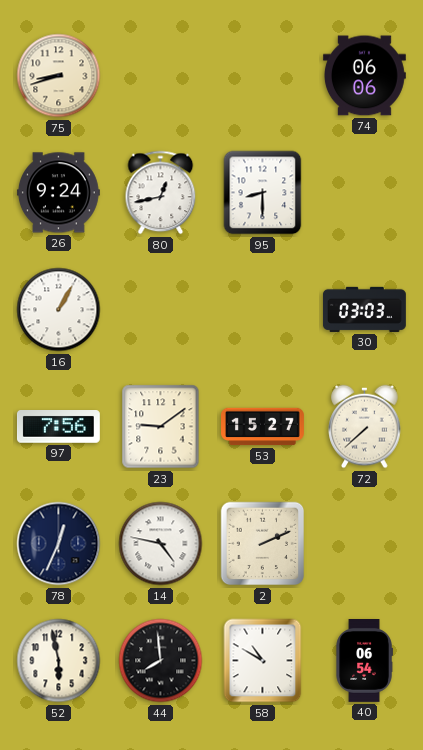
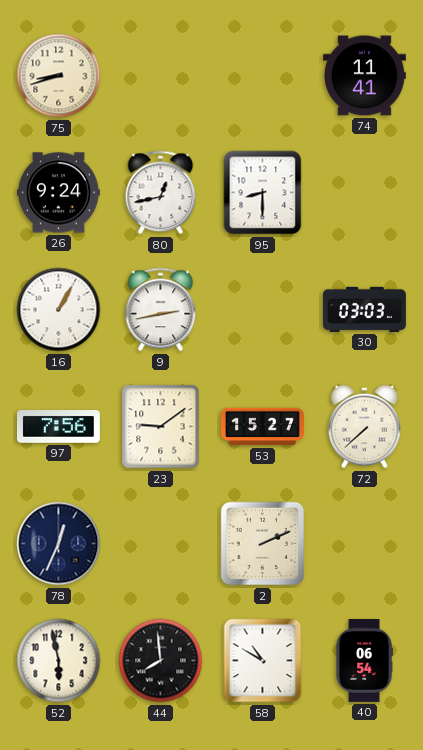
74: 06:06 -> 11:41 (364, 76)
9: none -> 2:43 (161, 310)
14: 4:47 -> none (161, 544)
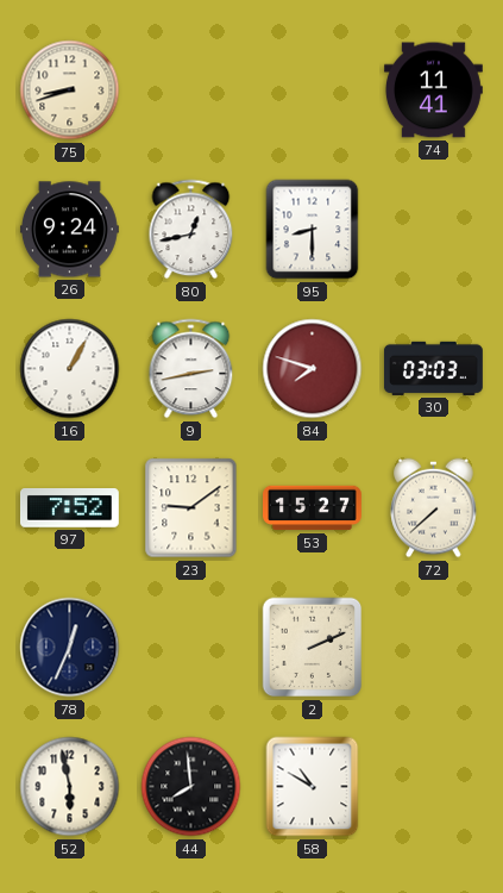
84: none -> 7:48 (313, 369)
97: 7:56 -> 7:52 (69, 508)
40: 06:54 -> none (364, 661)
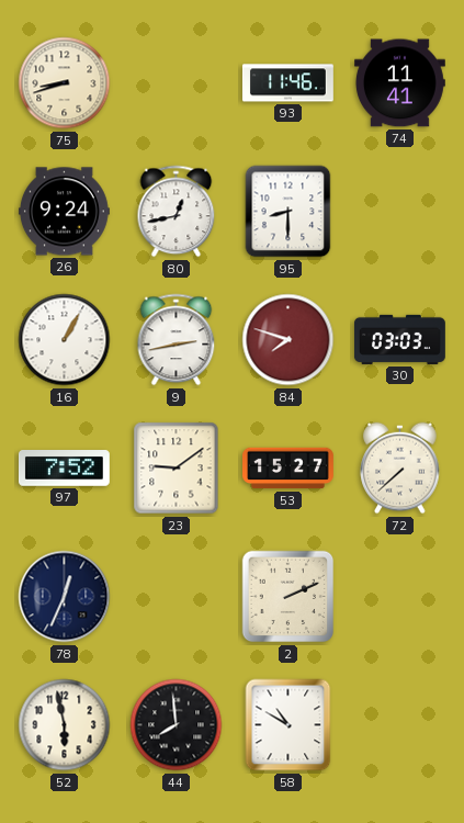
93: none -> 11:46 (287, 83)
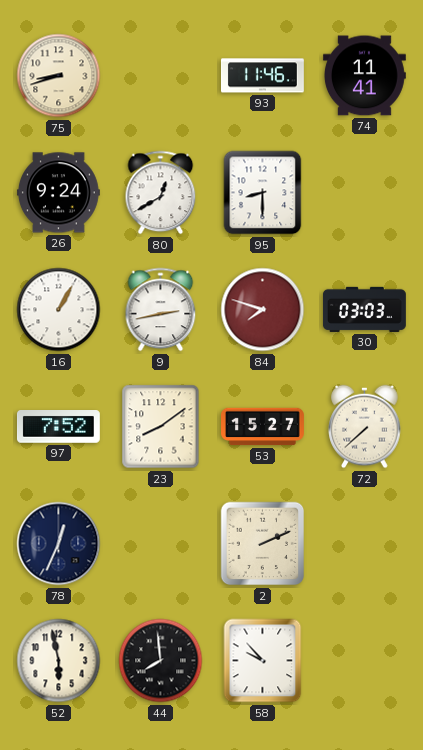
80: 12:43 -> 12:40 (161, 193)
23: 9:09 -> 8:09 (161, 427)
58: 10:50 -> 9:53 (263, 661)
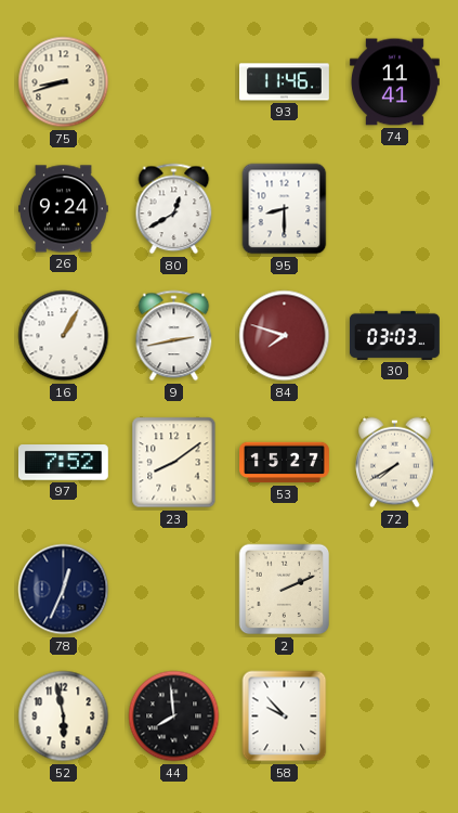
72: 7:38 -> 7:40 (395, 463)
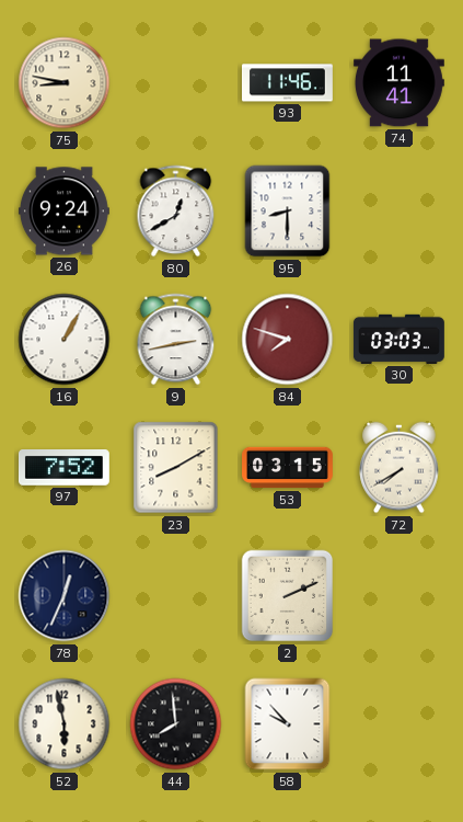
75: 8:42 -> 8:47 (65, 83)
23: 8:09 -> 8:10 (176, 468)
53: 15:27 -> 03:15 (288, 468)
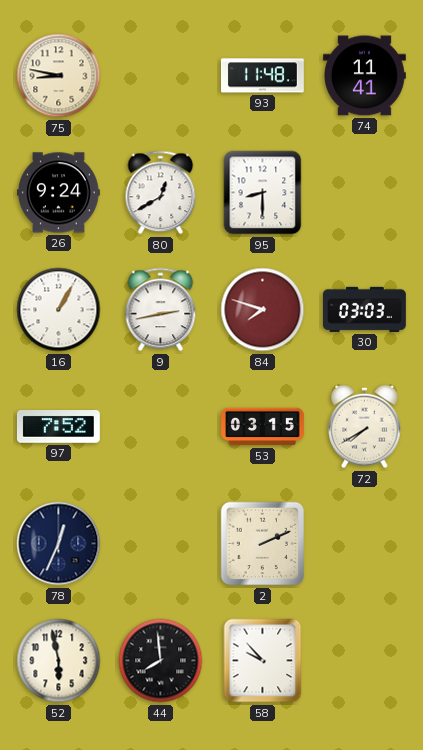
93: 11:46 -> 11:48 (262, 76)
23: 8:10 -> none (176, 468)
